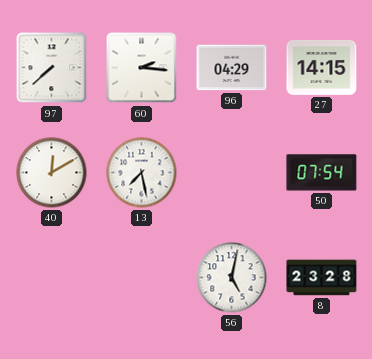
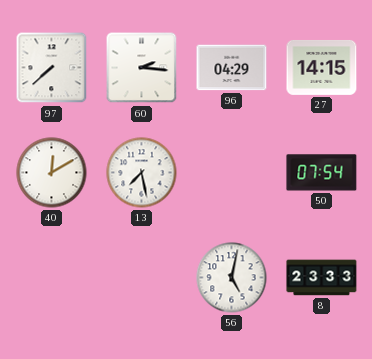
8: 23:28 -> 23:33 (322, 278)
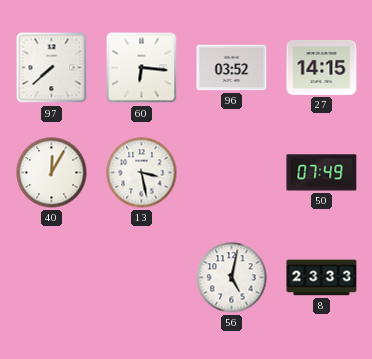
60: 2:16 -> 6:16 (142, 68)
96: 04:29 -> 03:52 (232, 68)
40: 12:10 -> 12:05 (52, 173)
13: 7:28 -> 3:28 (142, 173)
50: 07:54 -> 07:49 (322, 173)
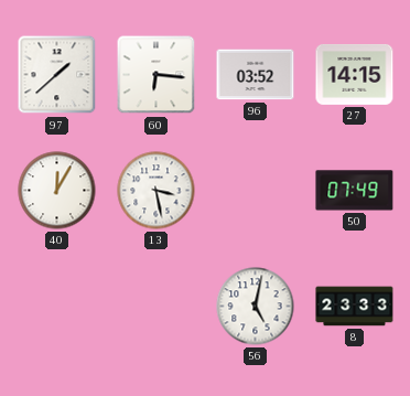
97: 7:38 -> 1:38 (57, 75)
